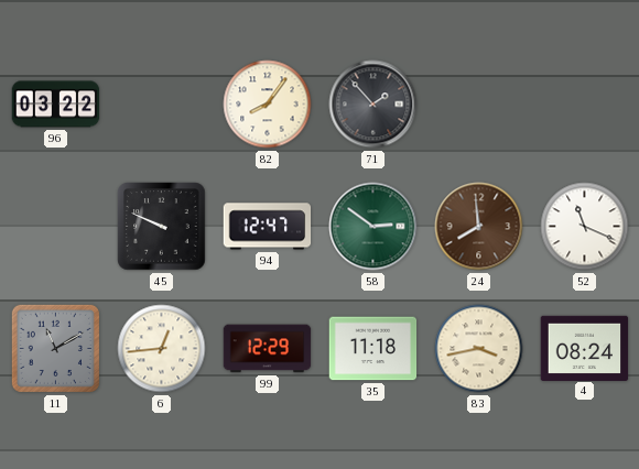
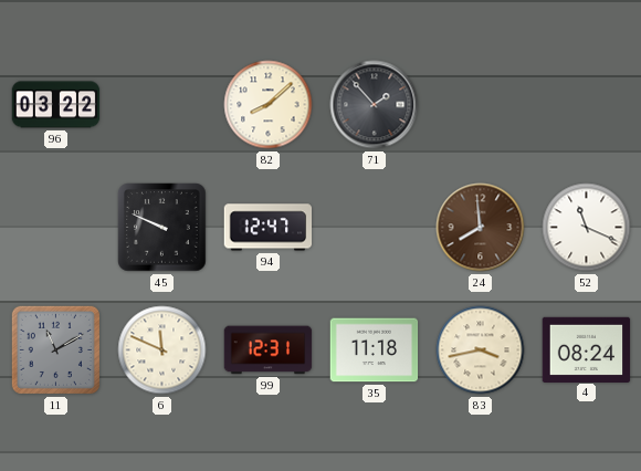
82: 8:06 -> 8:08 (269, 105)
58: 2:51 -> none (373, 227)
6: 12:44 -> 11:49 (162, 350)
99: 12:29 -> 12:31 (269, 350)
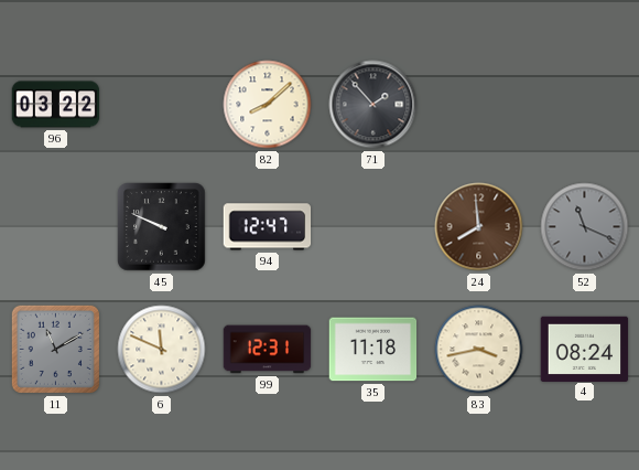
52 dial: white -> grey (585, 227)
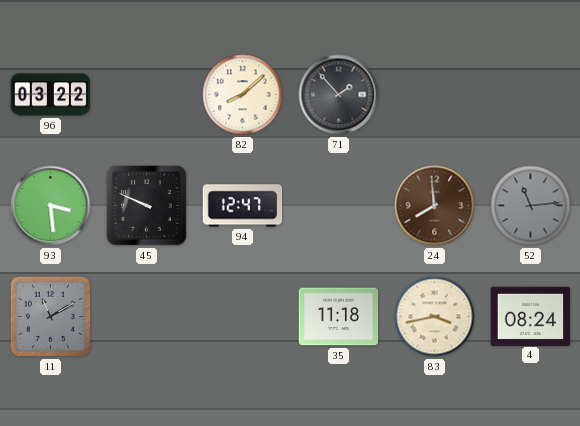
93: none -> 3:29 (51, 206)
52: 11:19 -> 11:14 (531, 206)
6: 11:49 -> none (162, 350)
99: 12:31 -> none (268, 350)
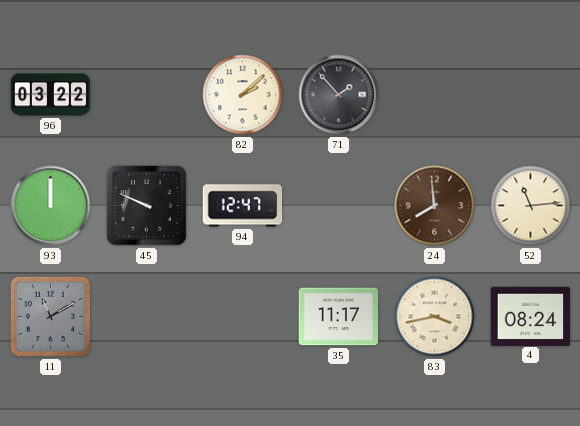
82: 8:08 -> 2:08 (243, 95)
93: 3:29 -> 12:00 (51, 206)
52 dial: grey -> cream (531, 206)
35: 11:18 -> 11:17 (339, 317)
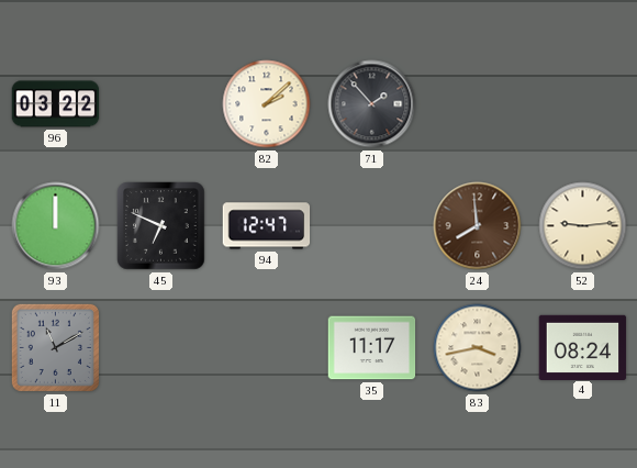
45: 9:49 -> 6:49 (161, 226)
52: 11:14 -> 9:14 (583, 226)
